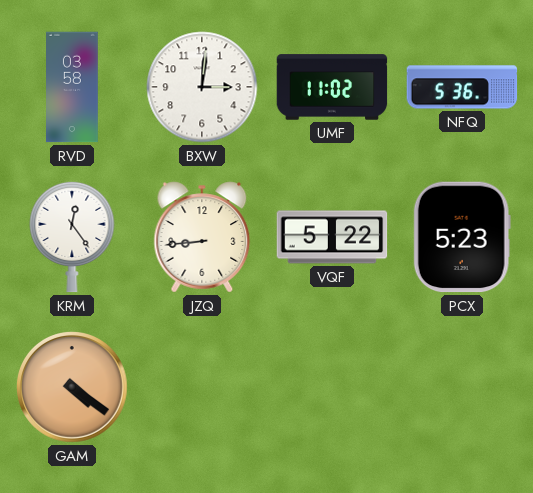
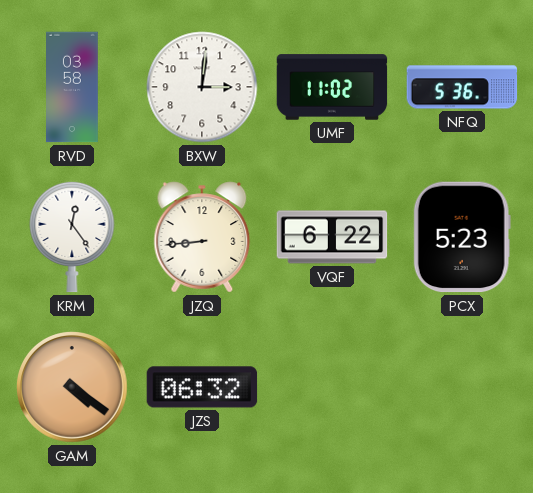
VQF: 5:22 -> 6:22 (332, 237)
JZS: none -> 06:32 (202, 387)
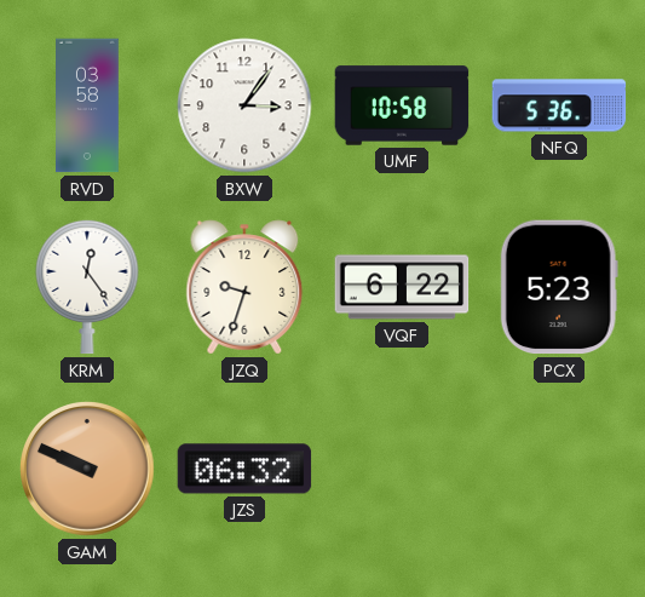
BXW: 3:01 -> 3:06 (244, 105)
UMF: 11:02 -> 10:58 (402, 105)
JZQ: 8:44 -> 9:33 (244, 287)
GAM: 4:21 -> 9:49 (88, 470)
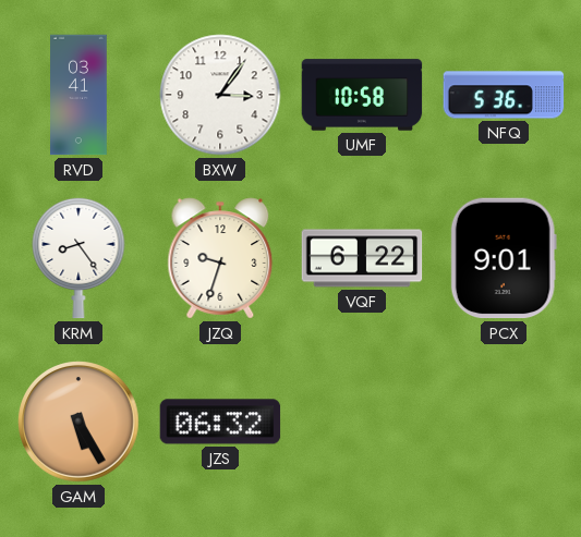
RVD: 03:58 -> 03:41 (80, 95)
KRM: 12:24 -> 8:24 (78, 258)
PCX: 5:23 -> 9:01 (504, 258)
GAM: 9:49 -> 5:25 (80, 423)
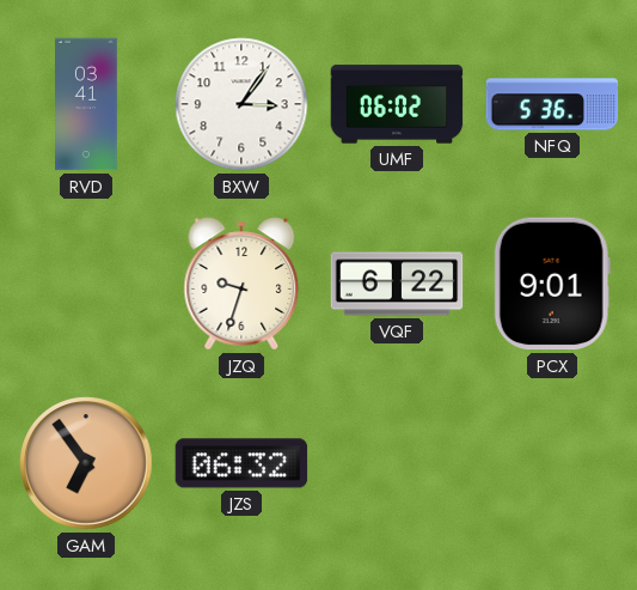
UMF: 10:58 -> 06:02 (397, 104)
KRM: 8:24 -> none (78, 258)
GAM: 5:25 -> 6:54 (87, 464)
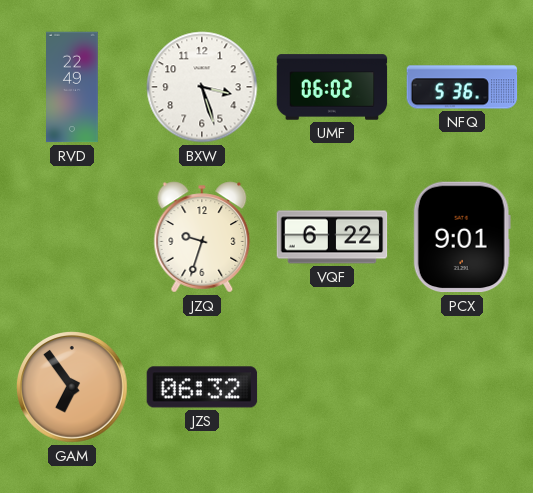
RVD: 03:41 -> 22:49 (73, 87)
BXW: 3:06 -> 3:27 (202, 87)
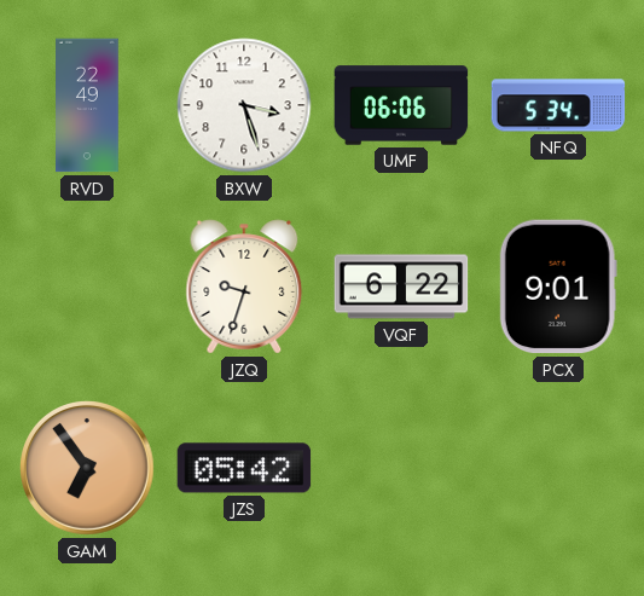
UMF: 06:02 -> 06:06 (401, 105)
NFQ: 5:36 -> 5:34 (558, 105)
JZS: 06:32 -> 05:42 (244, 468)
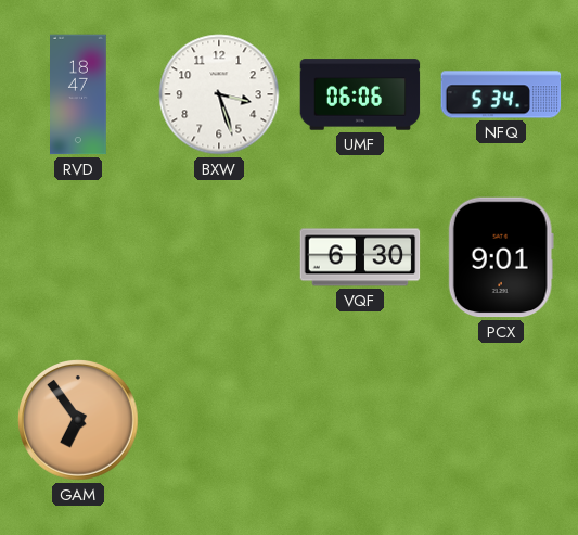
RVD: 22:49 -> 18:47 (79, 94)
JZQ: 9:33 -> none (244, 287)
VQF: 6:22 -> 6:30 (360, 257)
JZS: 05:42 -> none (244, 468)
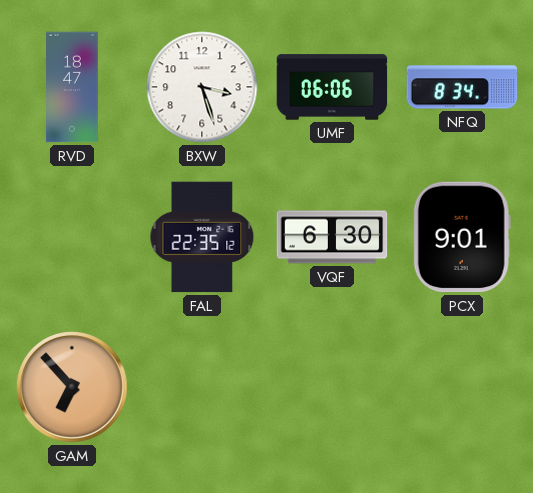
NFQ: 5:34 -> 8:34 (462, 87)
FAL: none -> 22:35 (202, 237)
GAM: 6:54 -> 6:53 (73, 388)
